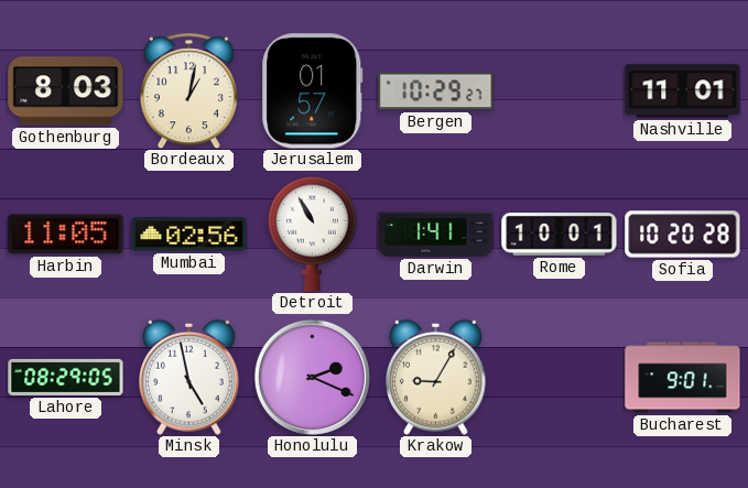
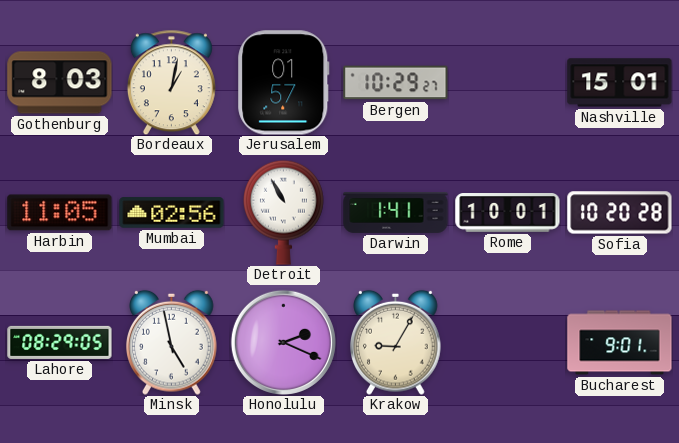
Nashville: 11:01 -> 15:01 (620, 83)
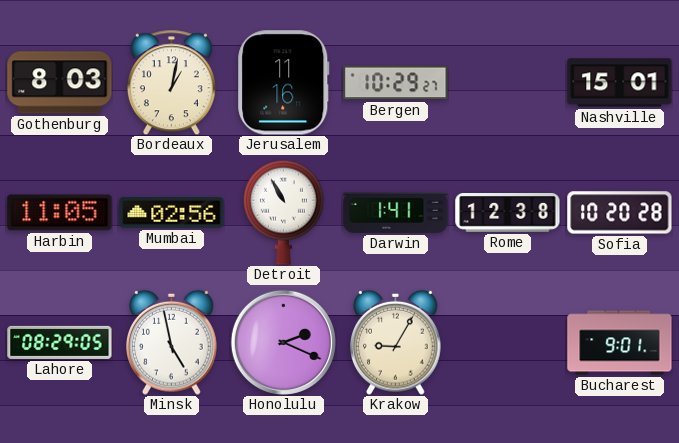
Jerusalem: 01:57 -> 11:16 (284, 83)
Rome: 10:01 -> 12:38 (508, 213)
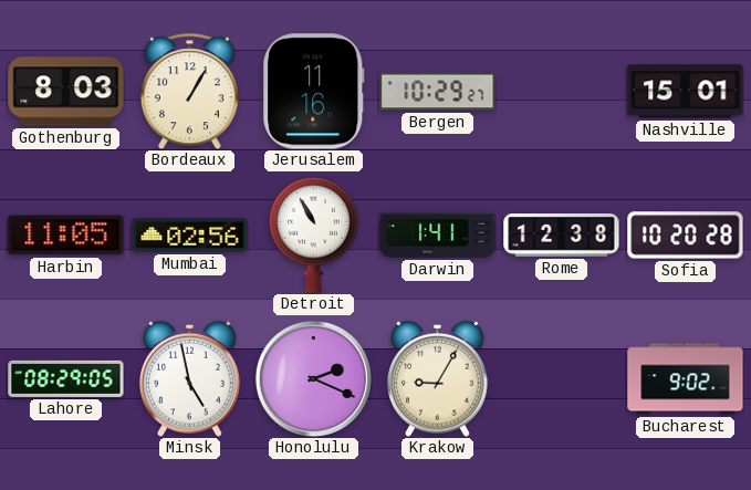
Bordeaux: 1:02 -> 1:05 (189, 91)
Bucharest: 9:01 -> 9:02 (686, 379)
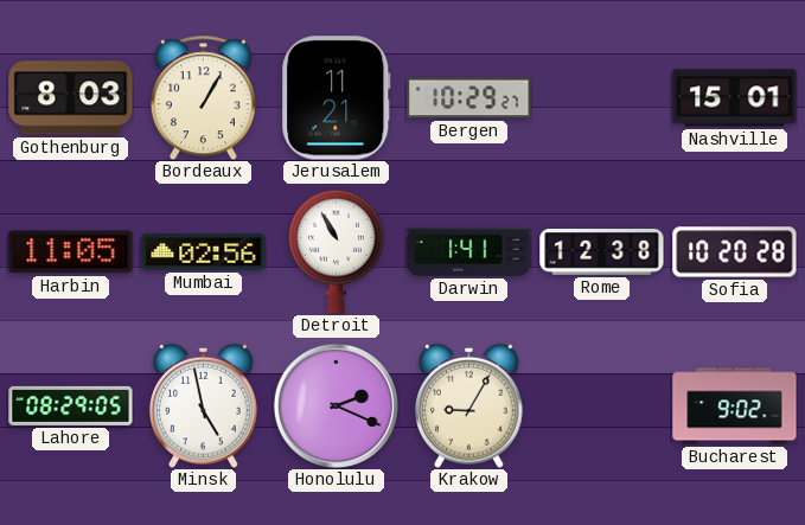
Jerusalem: 11:16 -> 11:21 (337, 98)
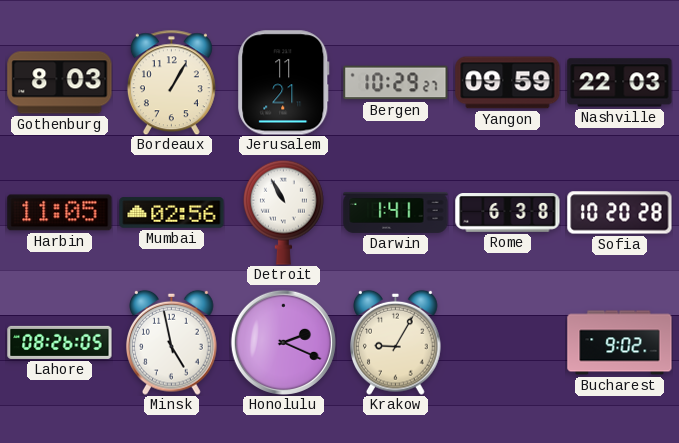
Yangon: none -> 09:59 (508, 83)
Nashville: 15:01 -> 22:03 (620, 83)
Rome: 12:38 -> 6:38 (508, 213)
Lahore: 08:29 -> 08:26 (60, 342)
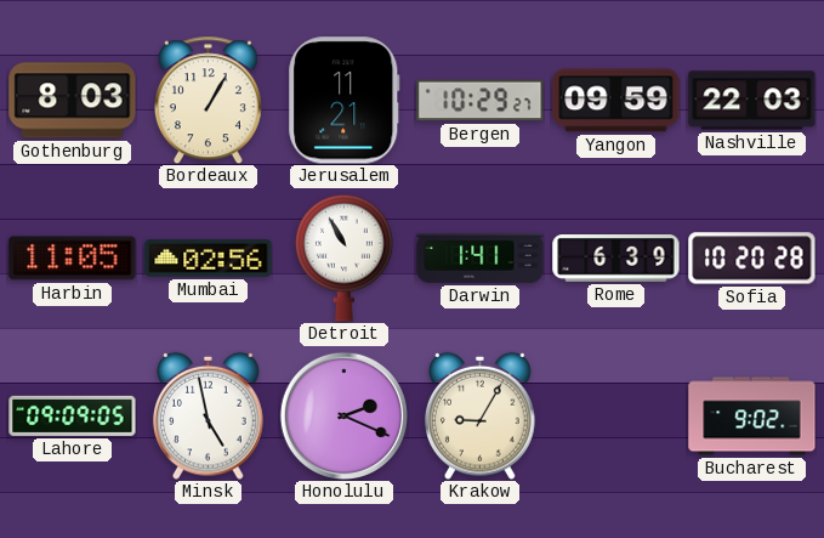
Rome: 6:38 -> 6:39 (616, 259)
Lahore: 08:26 -> 09:09 (73, 415)
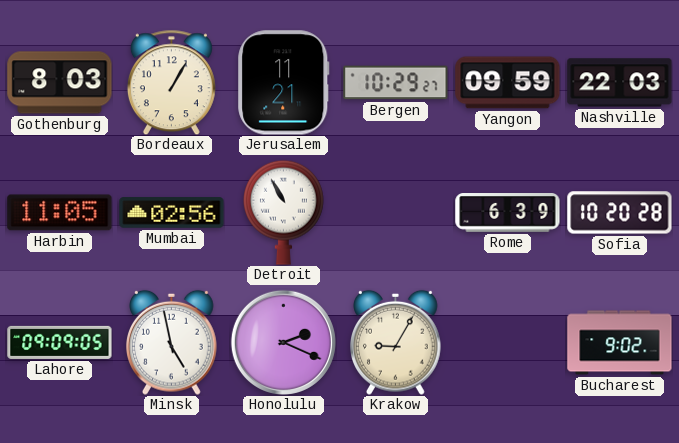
Darwin: 1:41 -> none (481, 257)
